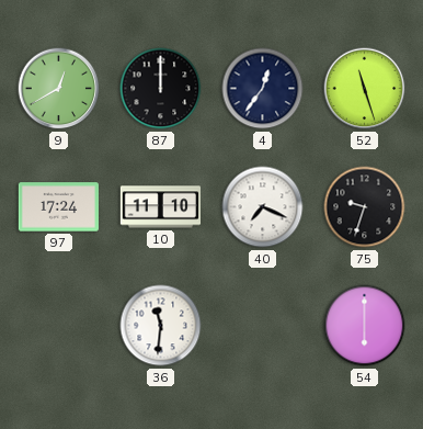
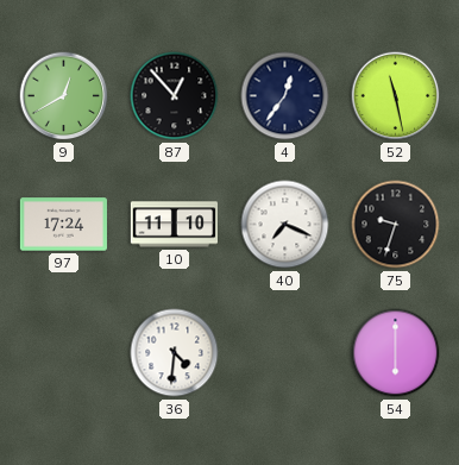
87: 12:00 -> 12:53 (175, 96)
52: 11:27 -> 11:28 (396, 96)
36: 11:31 -> 4:31 (175, 353)
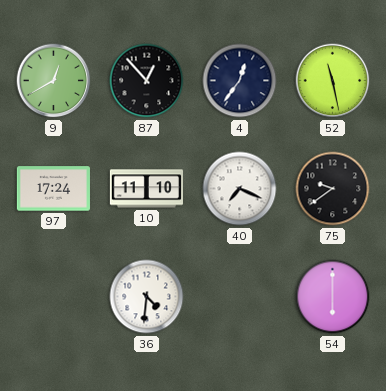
75: 9:33 -> 9:39 (333, 189)
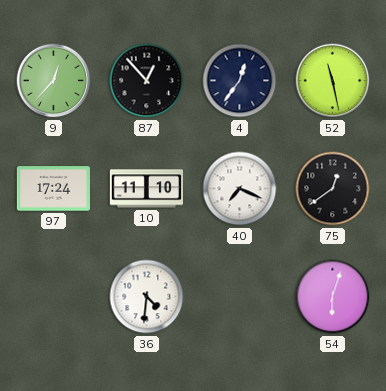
9: 12:40 -> 12:37 (54, 81)
75: 9:39 -> 12:39 (333, 189)
54: 6:00 -> 6:03 (333, 297)
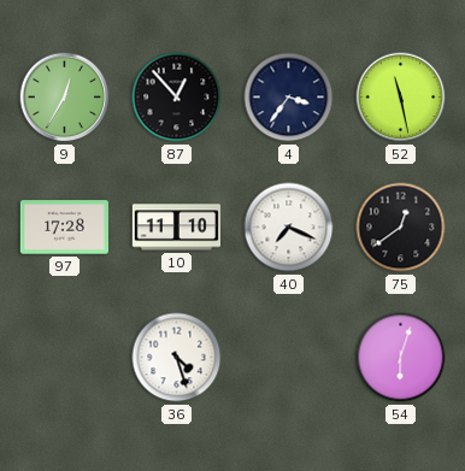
9: 12:37 -> 12:35 (65, 98)
4: 12:36 -> 3:36 (289, 98)
97: 17:24 -> 17:28 (64, 228)
36: 4:31 -> 4:27 (177, 358)
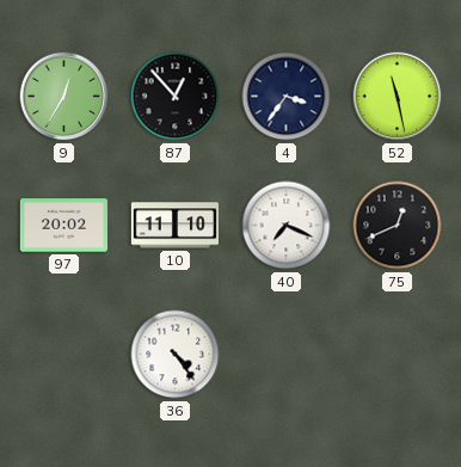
97: 17:28 -> 20:02 (63, 226)
75: 12:39 -> 12:41 (398, 226)
36: 4:27 -> 4:24 (176, 355)
54: 6:03 -> none (401, 358)
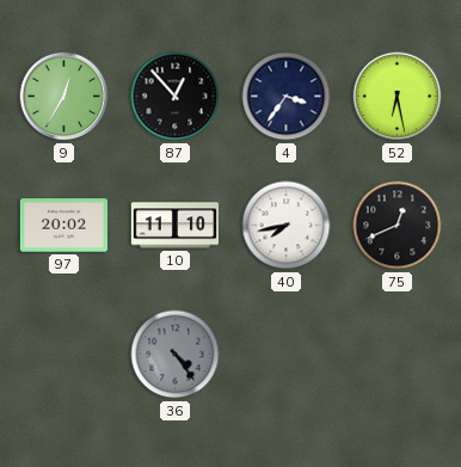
52: 11:28 -> 6:28 (398, 97)
40: 7:19 -> 7:43 (287, 226)
36 dial: white -> grey (176, 355)
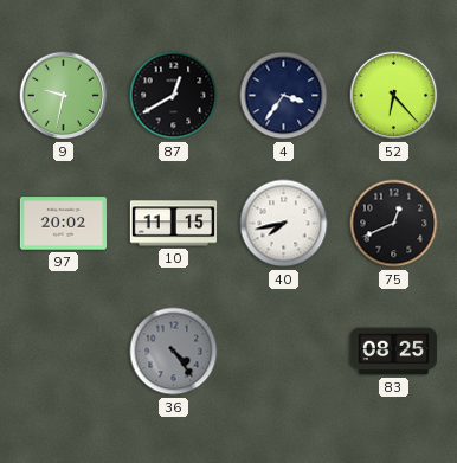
9: 12:35 -> 9:32 (64, 96)
87: 12:53 -> 12:40 (174, 96)
52: 6:28 -> 6:23 (394, 96)
10: 11:10 -> 11:15 (173, 224)
83: none -> 08:25 (393, 352)
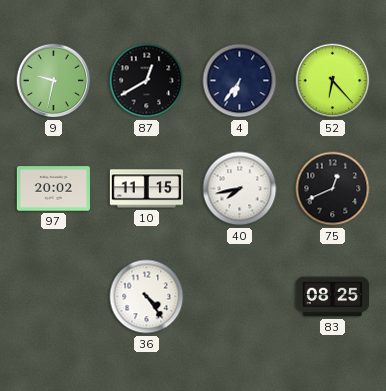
4: 3:36 -> 6:36 (240, 81)
36 dial: grey -> white (147, 297)
